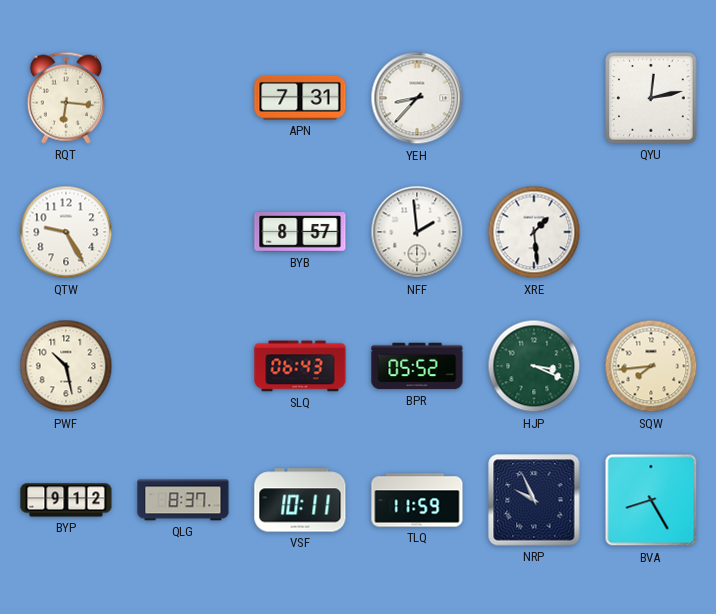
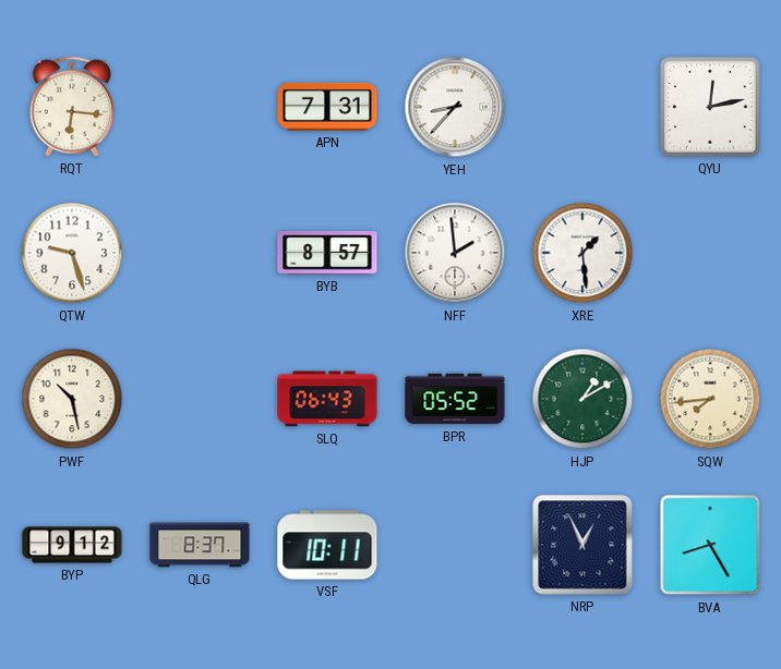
QTW: 9:25 -> 9:27 (72, 253)
HJP: 3:19 -> 1:10 (582, 399)
TLQ: 11:59 -> none (417, 500)
NRP: 9:56 -> 12:56 (582, 545)
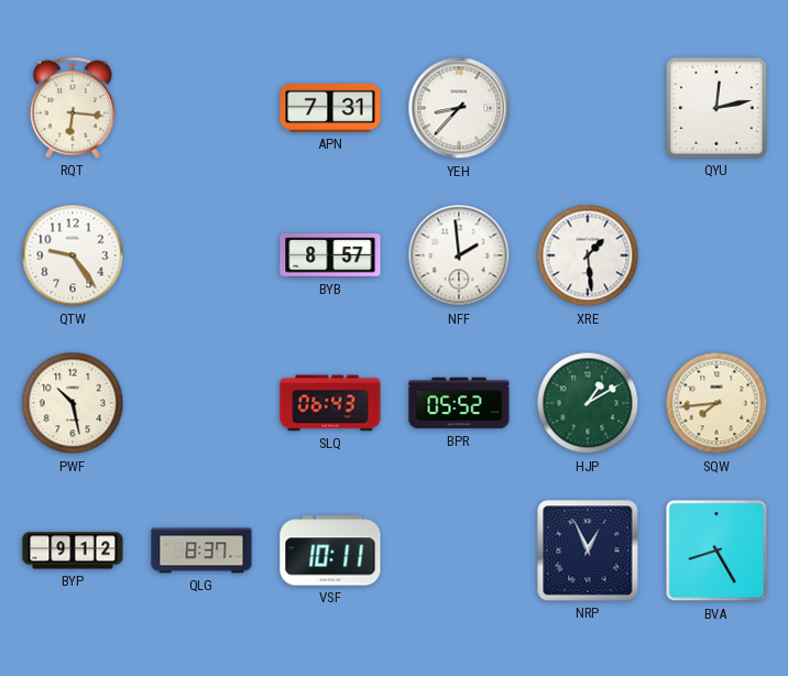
QTW: 9:27 -> 9:24 (73, 255)
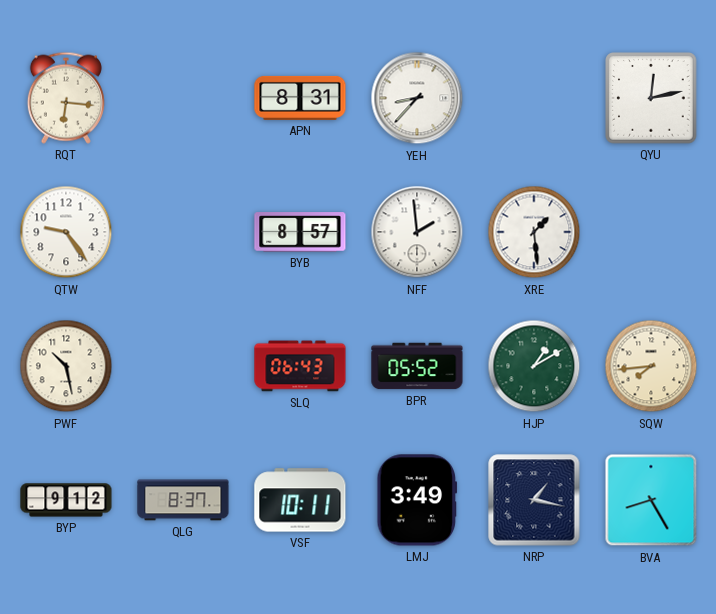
APN: 7:31 -> 8:31 (300, 98)
LMJ: none -> 3:49 (417, 500)
NRP: 12:56 -> 1:17 (534, 500)
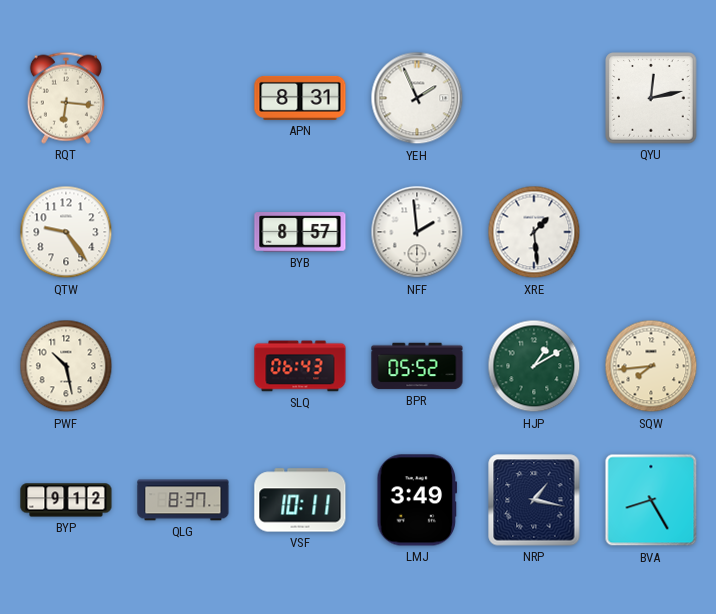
YEH: 8:37 -> 1:56 (417, 98)
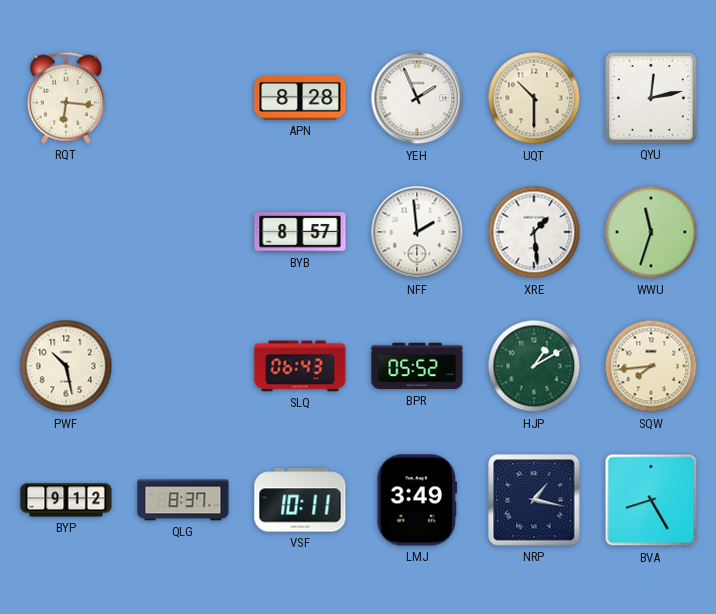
APN: 8:31 -> 8:28 (300, 98)
UQT: none -> 10:30 (534, 98)
QTW: 9:24 -> none (66, 232)
WWU: none -> 11:33 (651, 232)
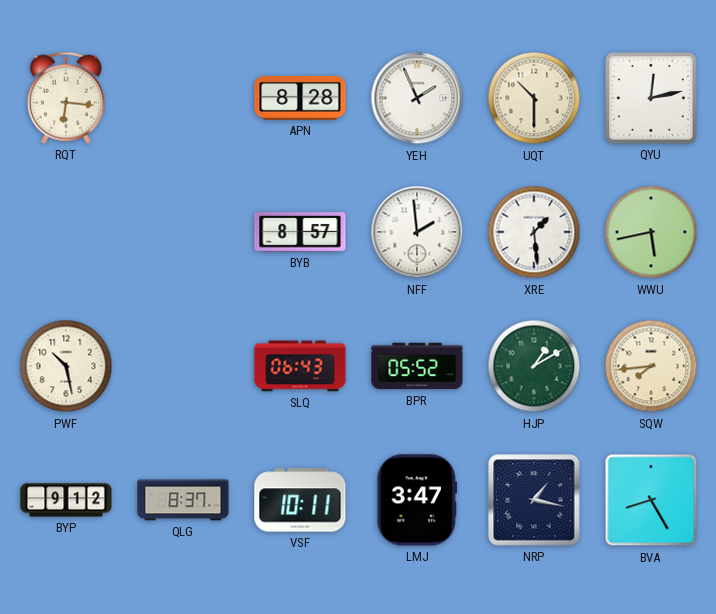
WWU: 11:33 -> 5:43 (651, 232)
LMJ: 3:49 -> 3:47 (417, 500)
